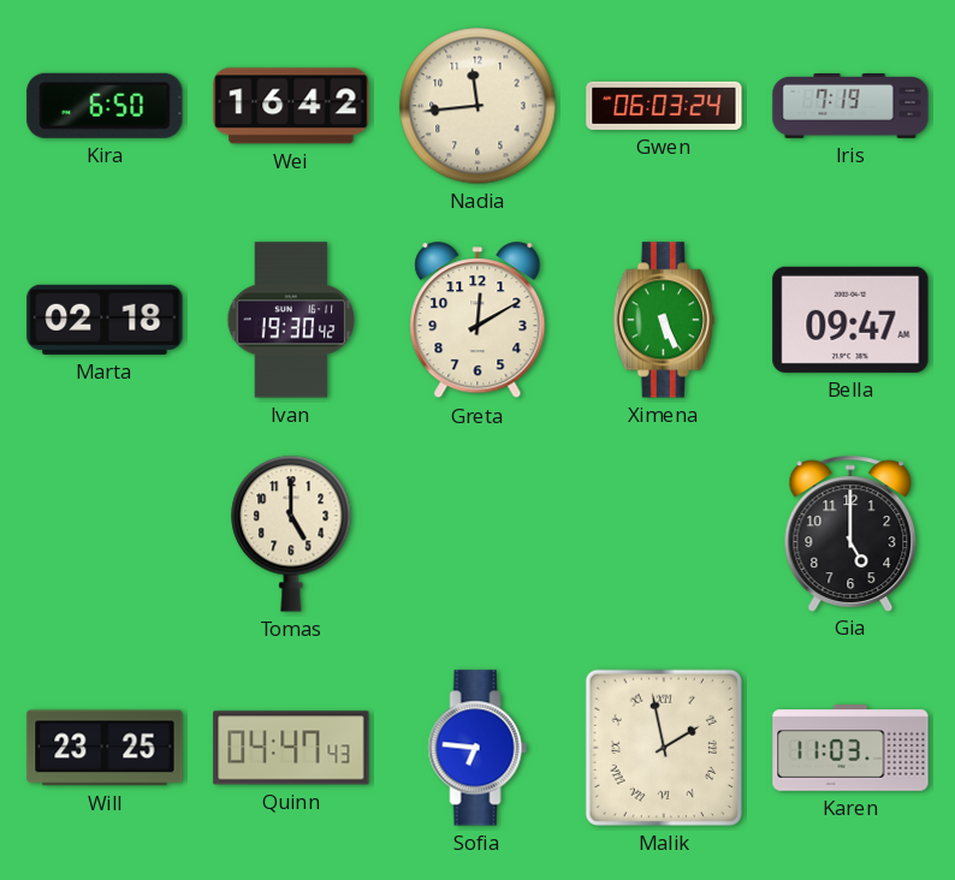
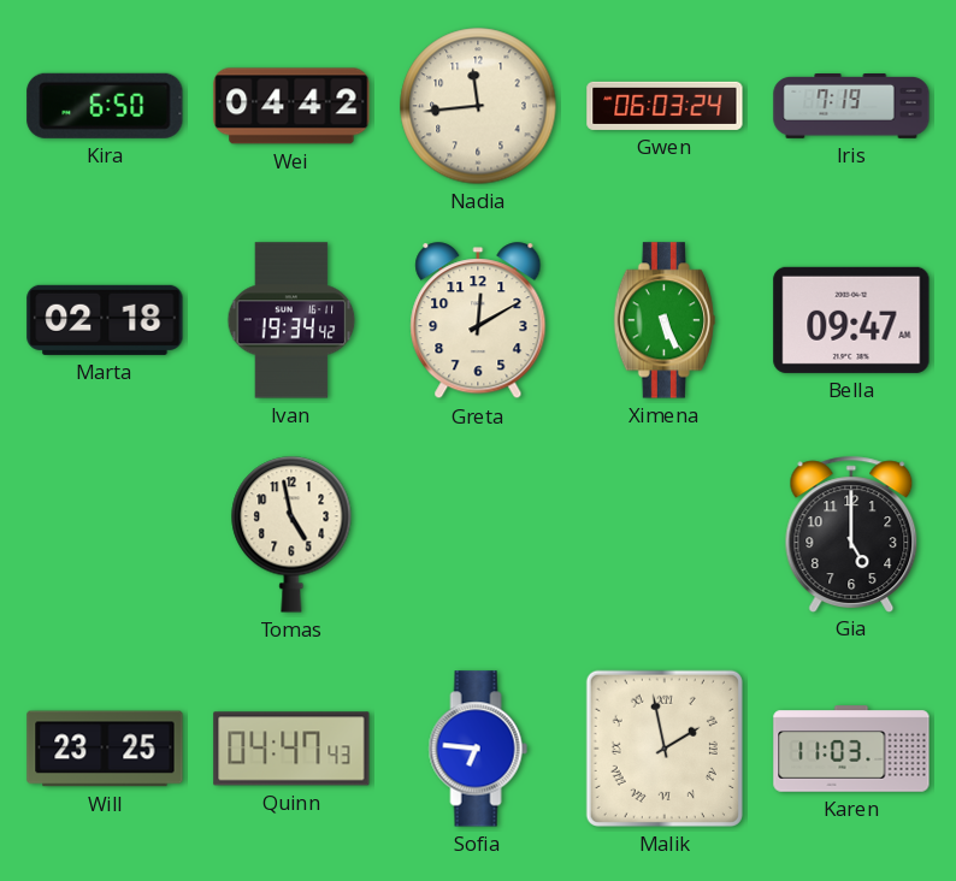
Wei: 16:42 -> 04:42 (291, 106)
Ivan: 19:30 -> 19:34 (291, 320)
Tomas: 5:00 -> 4:58 (291, 534)
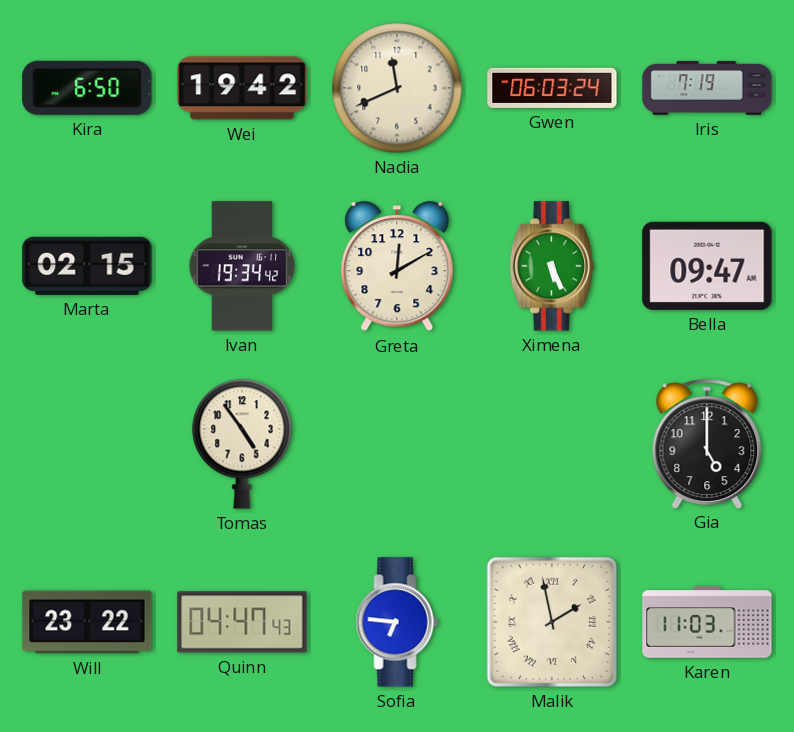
Wei: 04:42 -> 19:42 (242, 88)
Nadia: 11:44 -> 11:41 (397, 88)
Marta: 02:18 -> 02:15 (87, 266)
Tomas: 4:58 -> 4:54 (242, 444)
Will: 23:25 -> 23:22 (87, 622)
